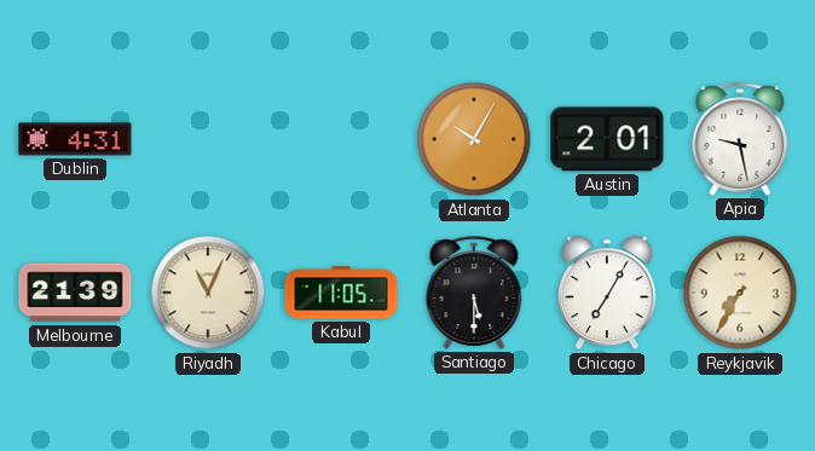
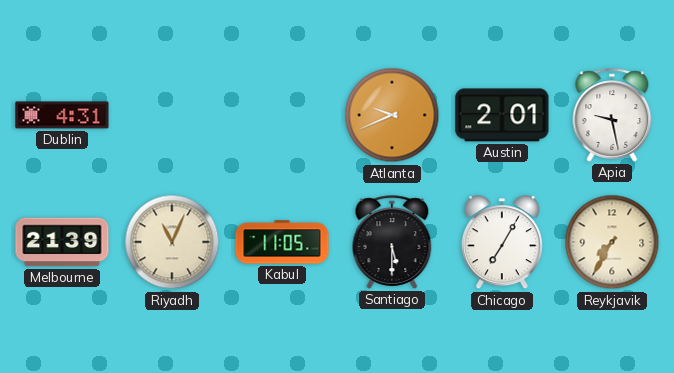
Atlanta: 10:05 -> 9:41 (392, 115)
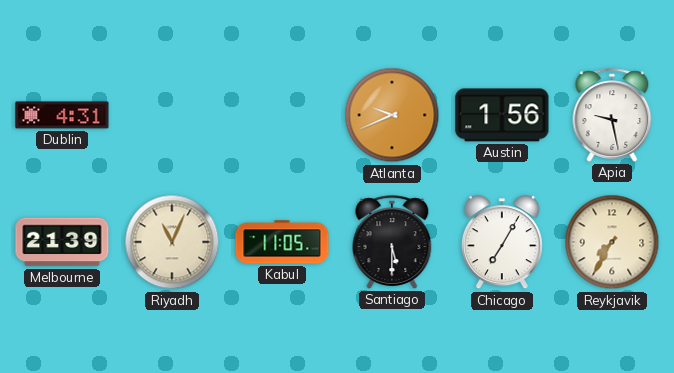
Austin: 2:01 -> 1:56 (502, 115)
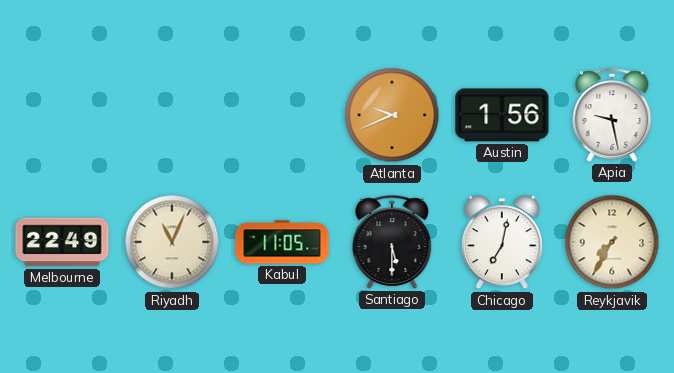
Dublin: 4:31 -> none (62, 115)
Melbourne: 21:39 -> 22:49 (62, 242)
Chicago: 7:05 -> 7:02 (502, 243)
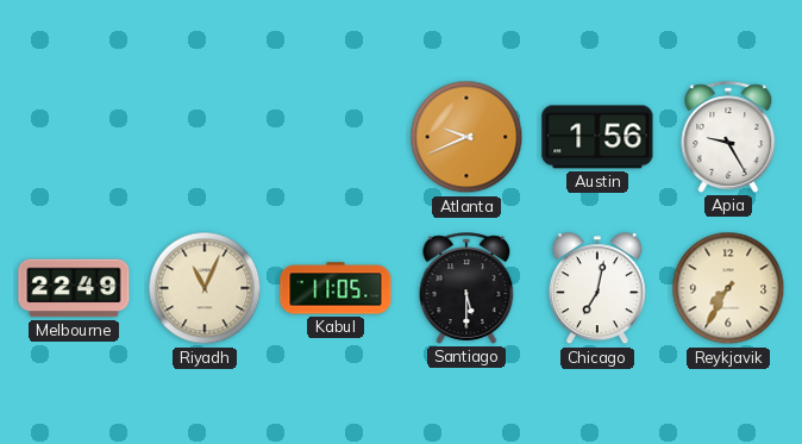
Apia: 9:28 -> 9:25 (728, 137)
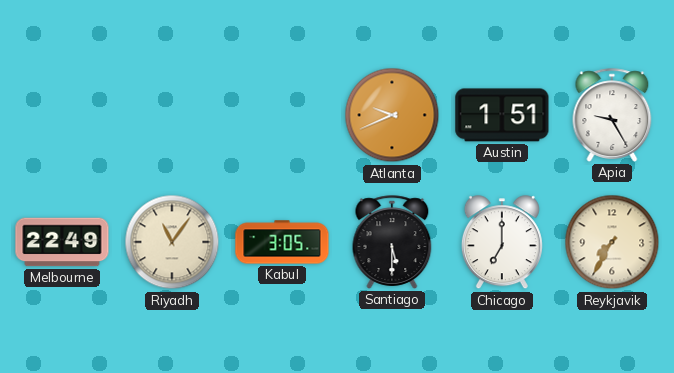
Austin: 1:56 -> 1:51 (502, 115)
Riyadh: 11:04 -> 11:06 (172, 242)
Kabul: 11:05 -> 3:05 (282, 242)
Chicago: 7:02 -> 7:00 (502, 243)
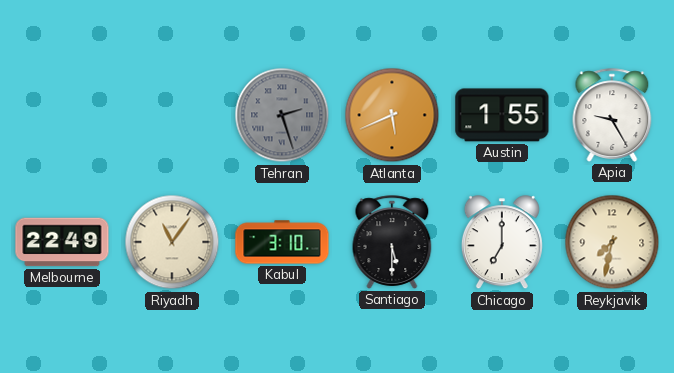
Tehran: none -> 2:27 (282, 115)
Atlanta: 9:41 -> 5:41 (392, 115)
Austin: 1:51 -> 1:55 (502, 115)
Kabul: 3:05 -> 3:10 (282, 242)
Reykjavik: 7:35 -> 7:32 (612, 242)
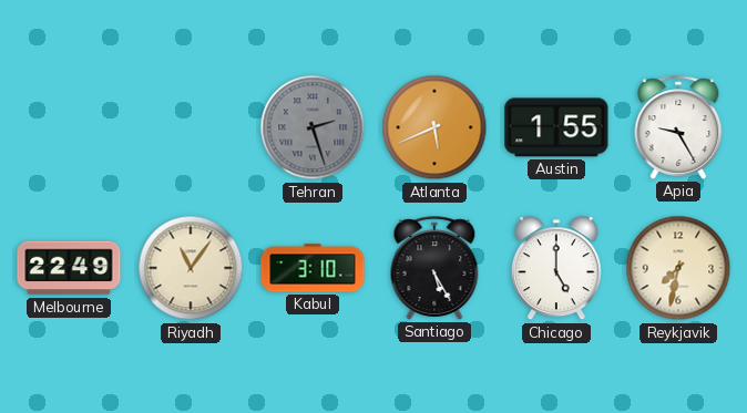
Santiago: 5:30 -> 5:25 (434, 268)
Chicago: 7:00 -> 5:00 (556, 269)
